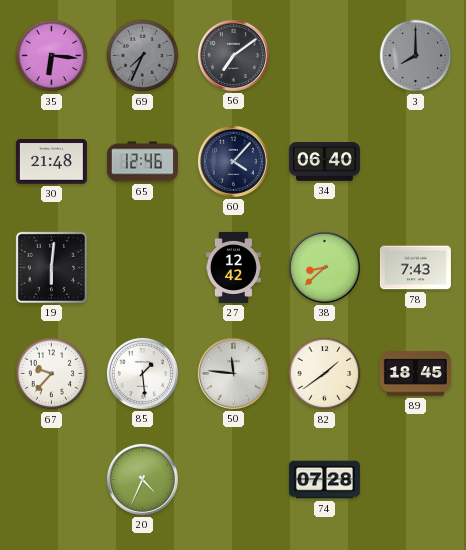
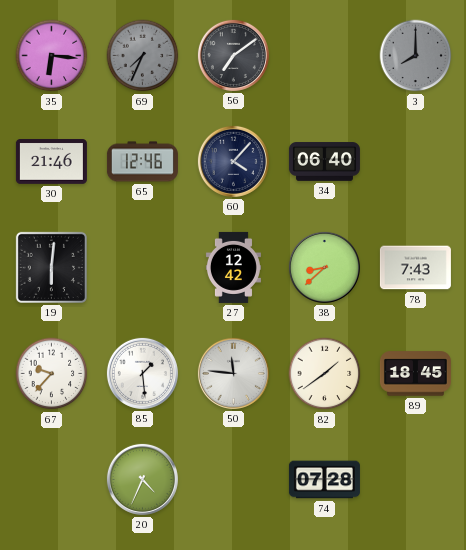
30: 21:48 -> 21:46 (51, 162)
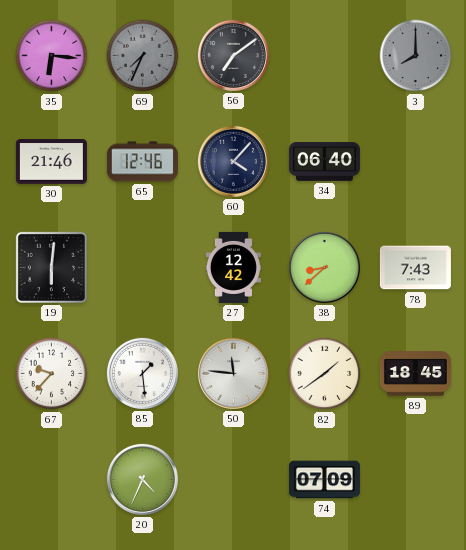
74: 07:28 -> 07:09 (324, 480)
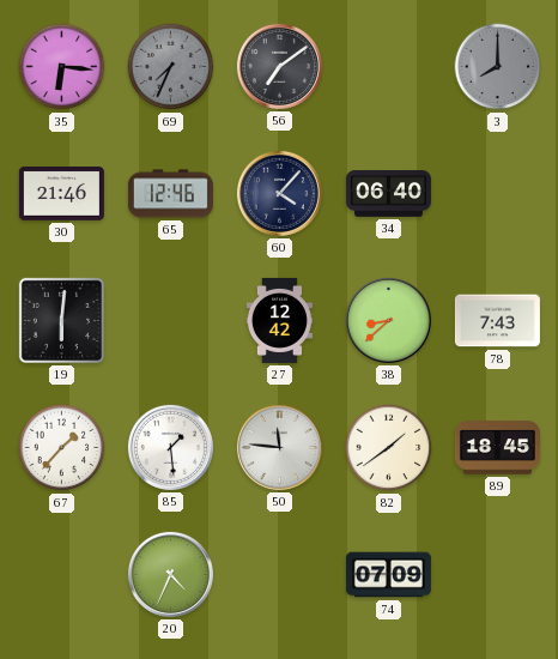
67: 9:37 -> 1:37 (62, 448)
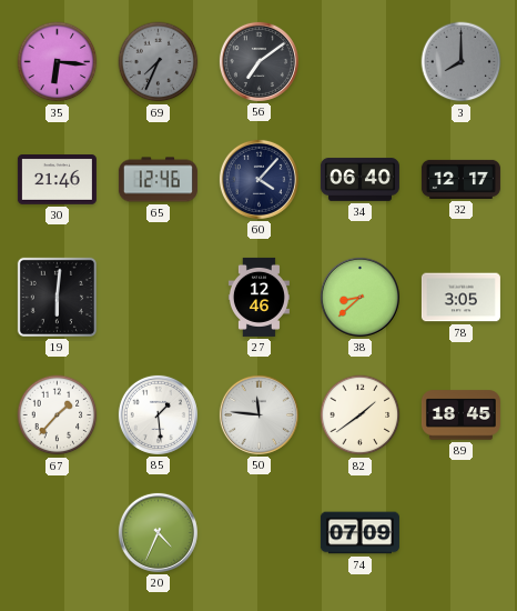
32: none -> 12:17 (460, 179)
27: 12:42 -> 12:46 (258, 297)
78: 7:43 -> 3:05 (460, 298)
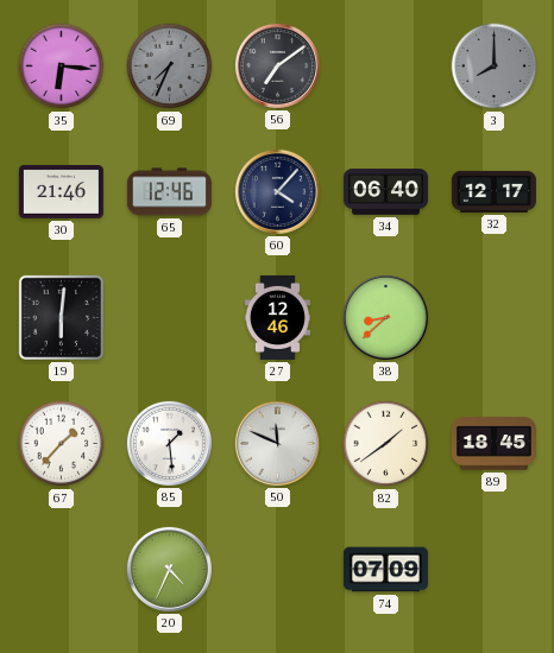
78: 3:05 -> none (460, 298)
50: 11:46 -> 11:49 (277, 443)
